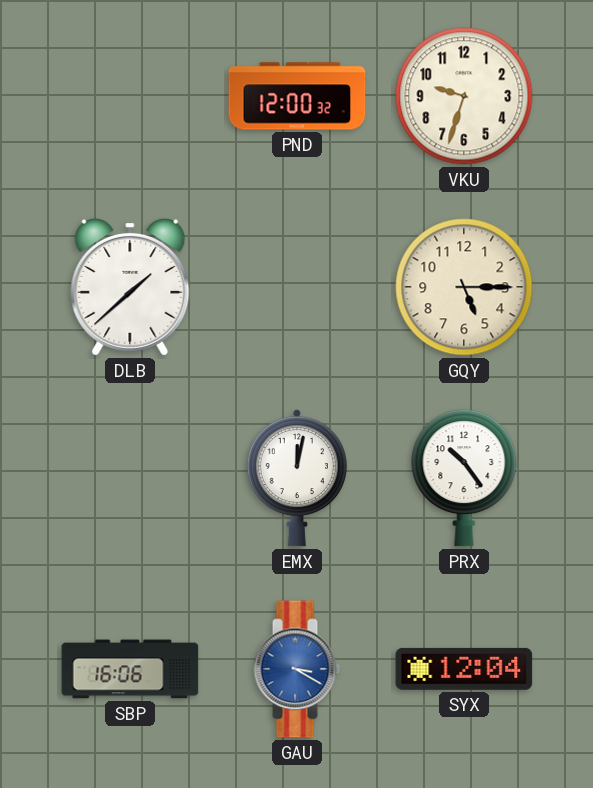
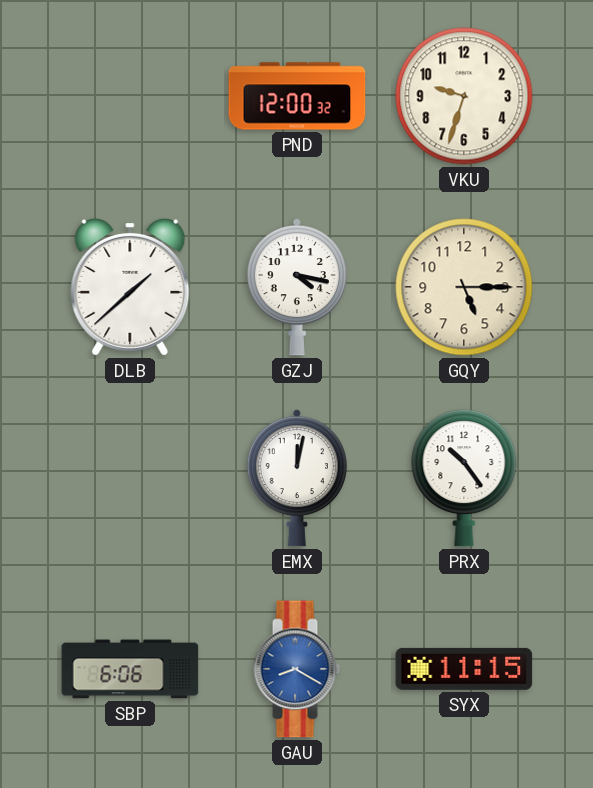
GZJ: none -> 4:17 (297, 287)
SBP: 16:06 -> 6:06 (130, 669)
GAU: 3:20 -> 8:20 (297, 669)
SYX: 12:04 -> 11:15 (464, 669)
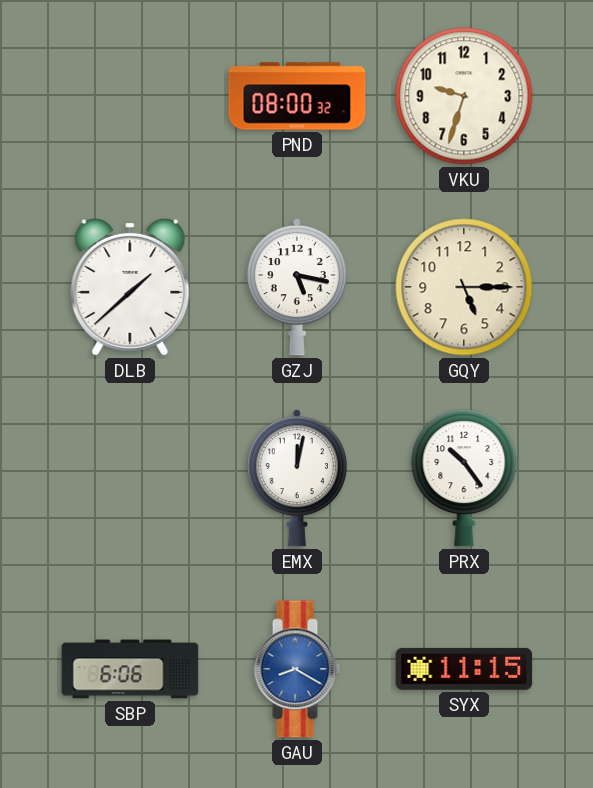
PND: 12:00 -> 08:00 (297, 96)
GZJ: 4:17 -> 5:17 (297, 287)
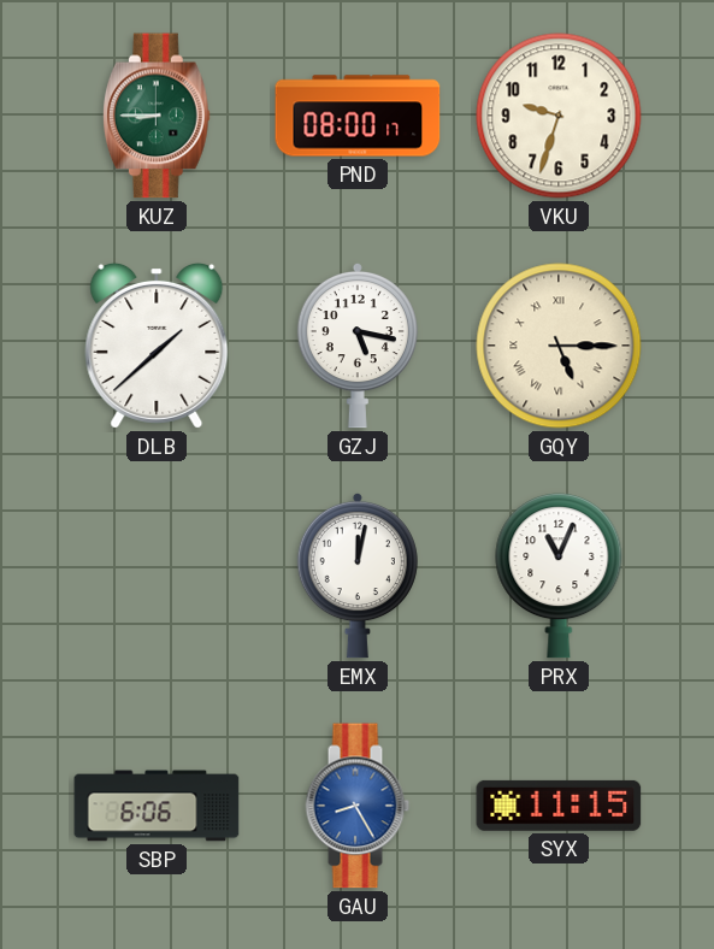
KUZ: none -> 8:45 (157, 116)
PND: 08:00:32 -> 08:00:17 (358, 116)
GQY numerals: Arabic -> Roman (559, 346)
PRX: 10:24 -> 11:04 (559, 576)
GAU: 8:20 -> 8:25 (358, 806)
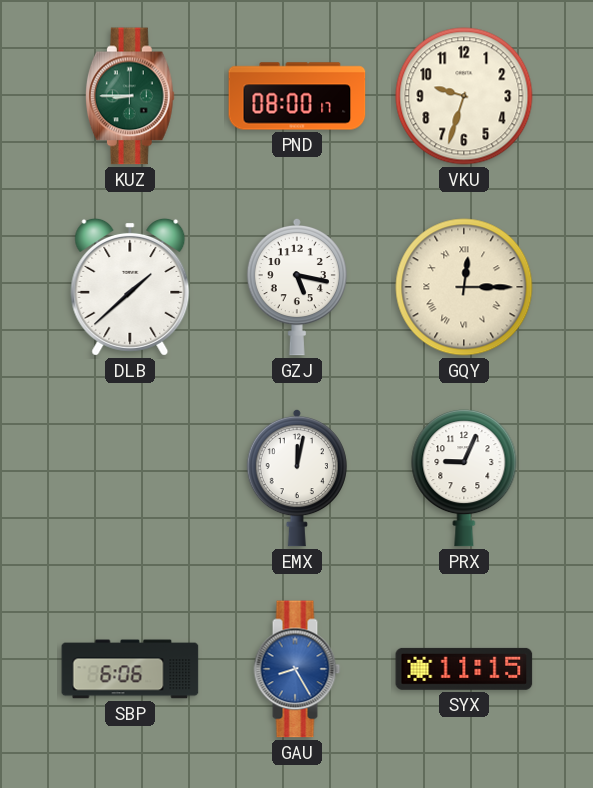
GQY: 5:15 -> 12:15 (464, 287)
PRX: 11:04 -> 9:04 (464, 478)
